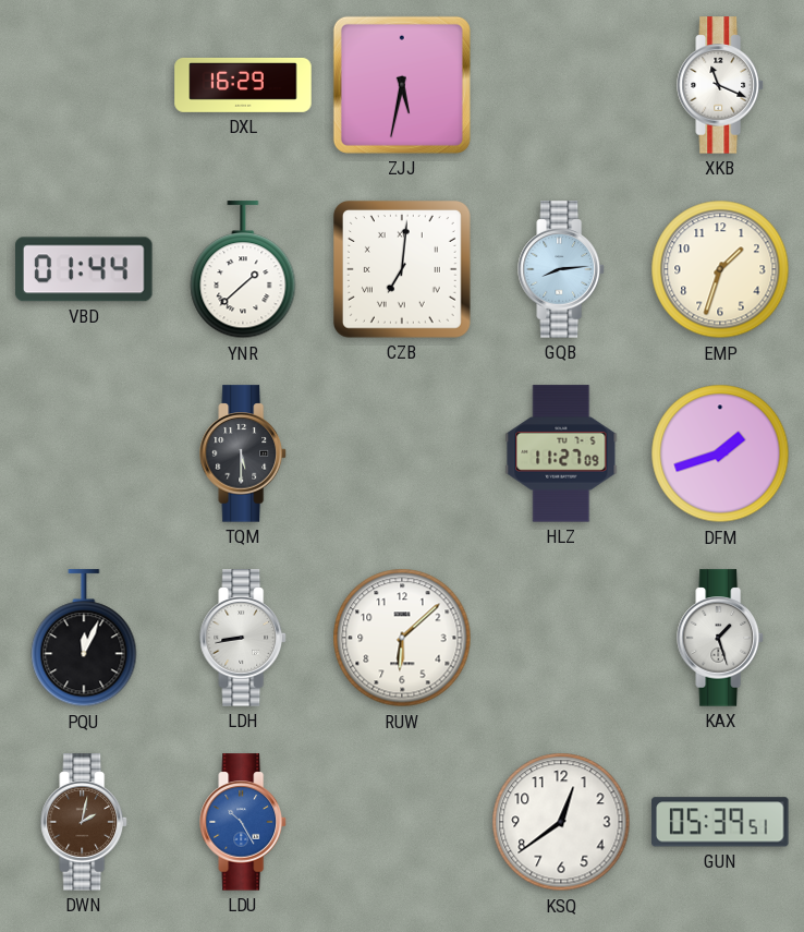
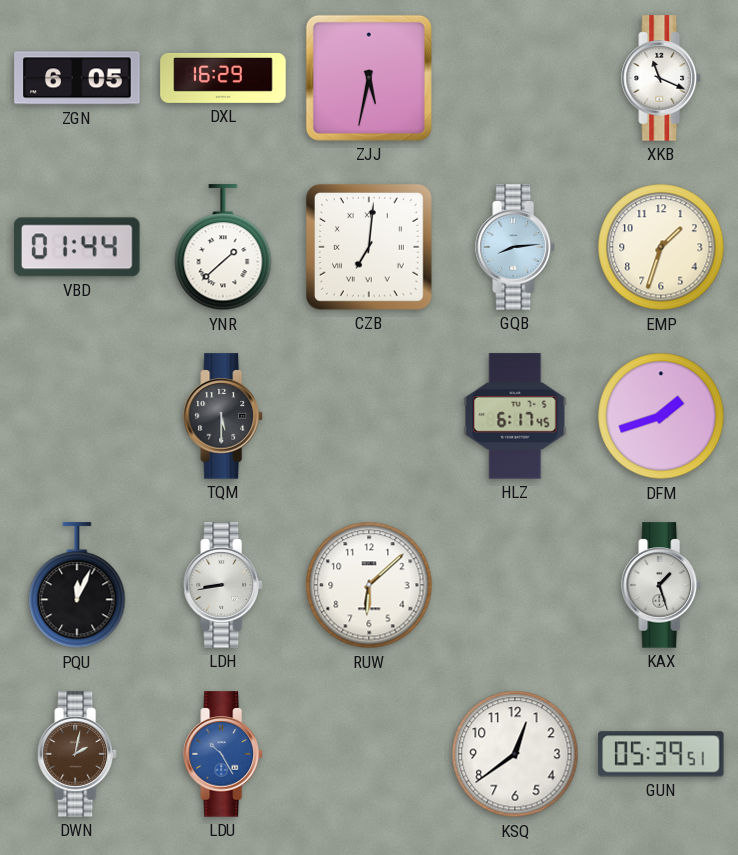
ZGN: none -> 6:05 (77, 78)
HLZ: 11:27 -> 6:17 (515, 416)
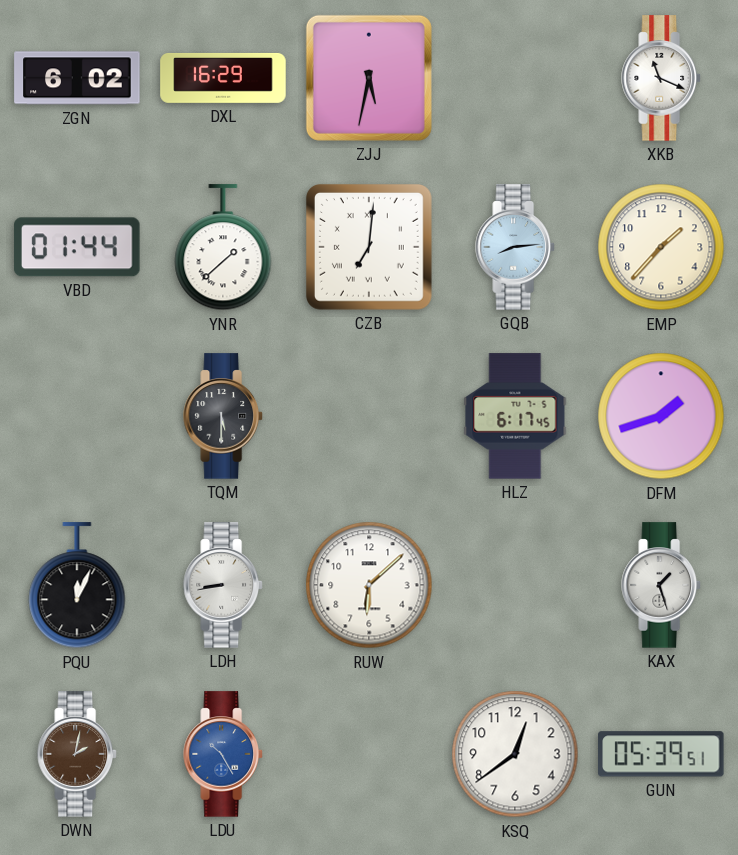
ZGN: 6:05 -> 6:02 (77, 78)
EMP: 1:33 -> 1:37 (661, 247)
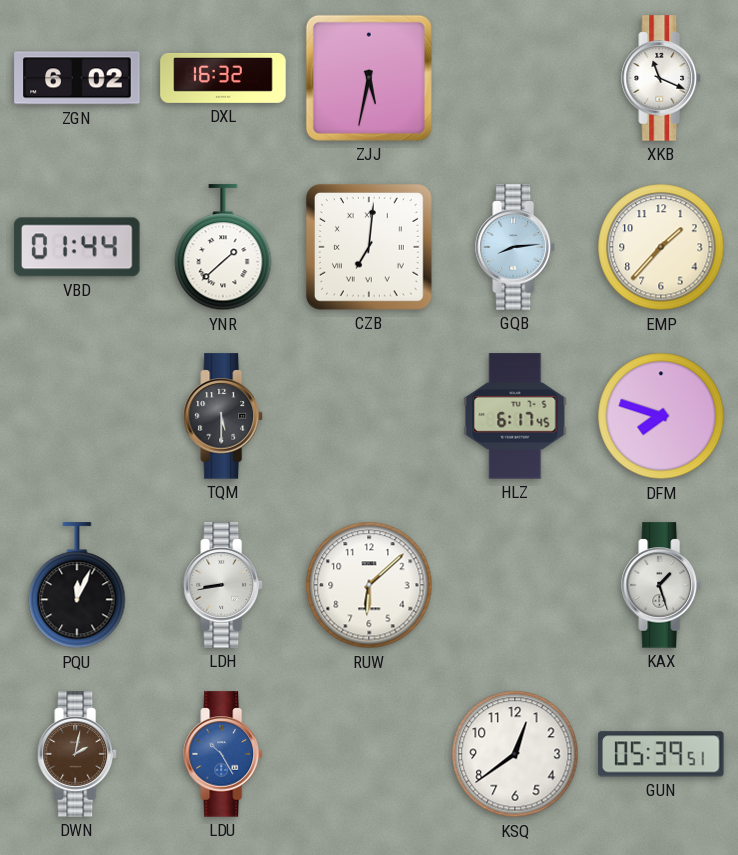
DXL: 16:29 -> 16:32 (223, 78)
DFM: 1:42 -> 7:48 (661, 416)
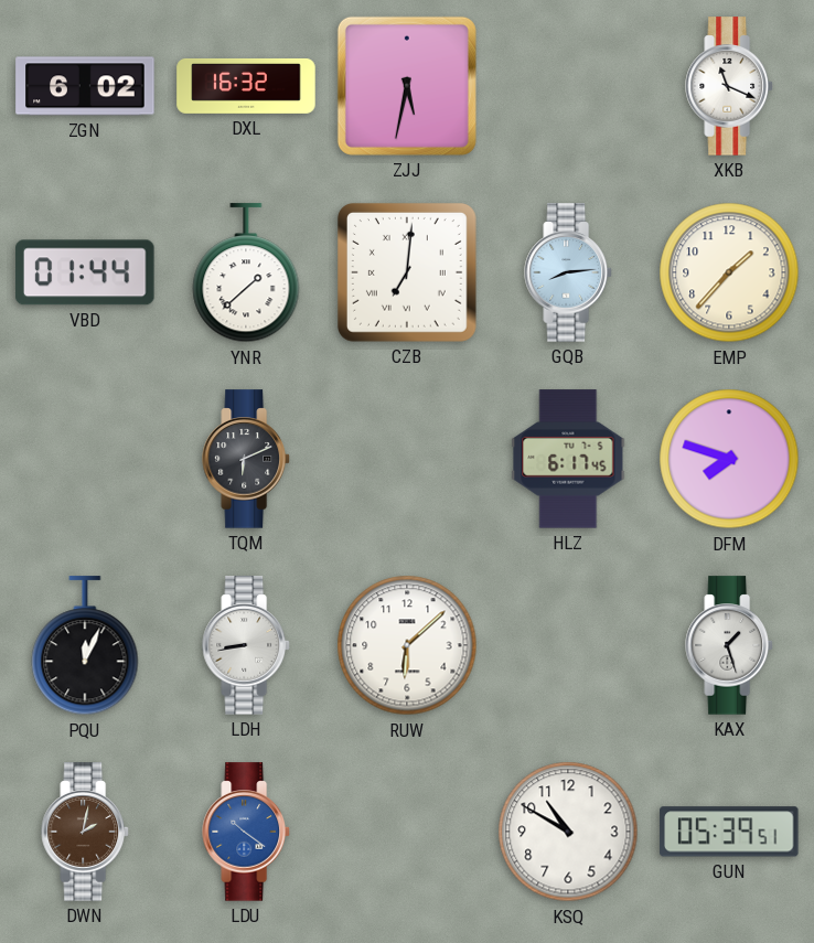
TQM: 5:30 -> 6:11 (246, 459)
LDU: 10:25 -> 10:21 (246, 832)
KSQ: 12:39 -> 10:50 (568, 832)
